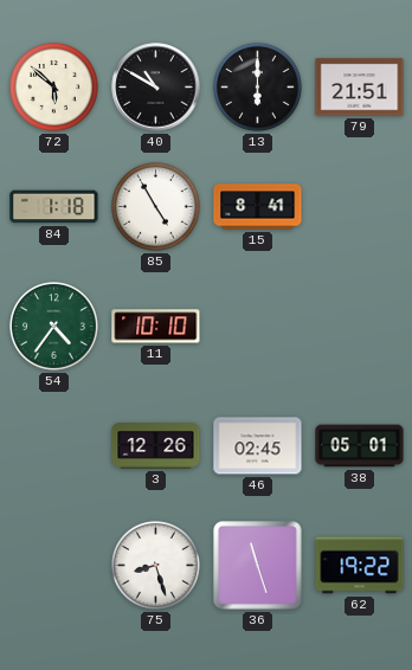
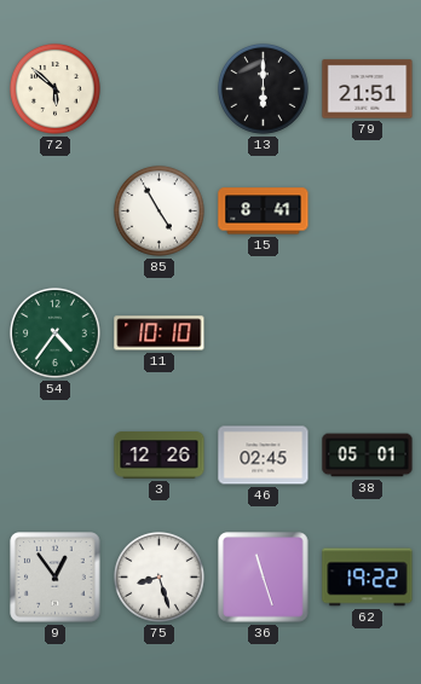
40: 10:50 -> none (156, 88)
84: 1:18 -> none (54, 207)
9: none -> 12:54 (56, 578)
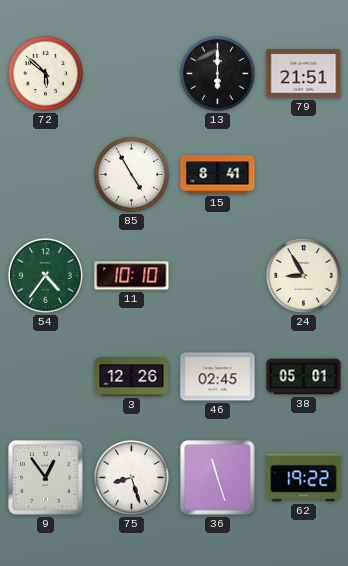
24: none -> 8:55 (303, 275)
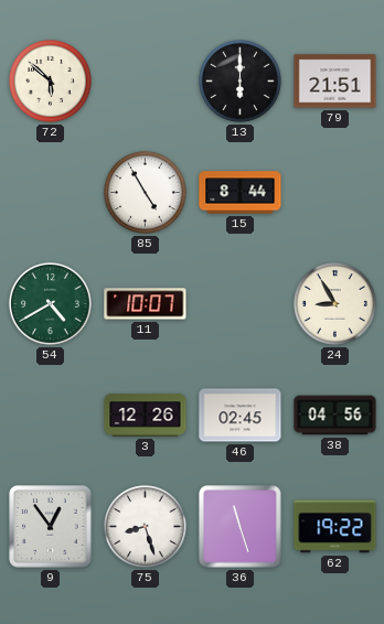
15: 8:41 -> 8:44 (241, 193)
54: 4:36 -> 4:40 (50, 303)
11: 10:10 -> 10:07 (146, 304)
38: 05:01 -> 04:56 (335, 416)
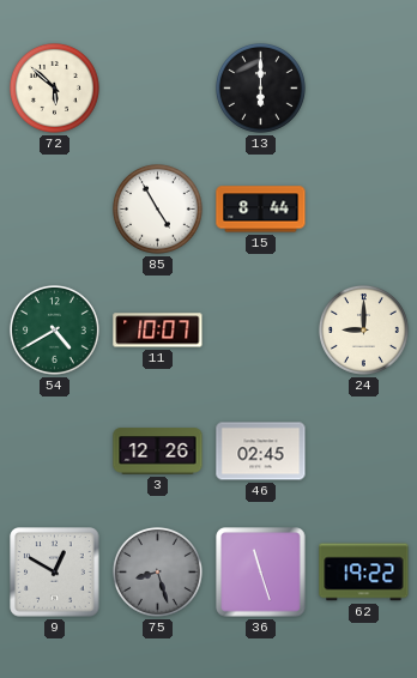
79: 21:51 -> none (335, 82)
24: 8:55 -> 9:00 (363, 329)
38: 04:56 -> none (335, 416)
9: 12:54 -> 12:50 (55, 573)
75 dial: white -> grey (157, 571)
